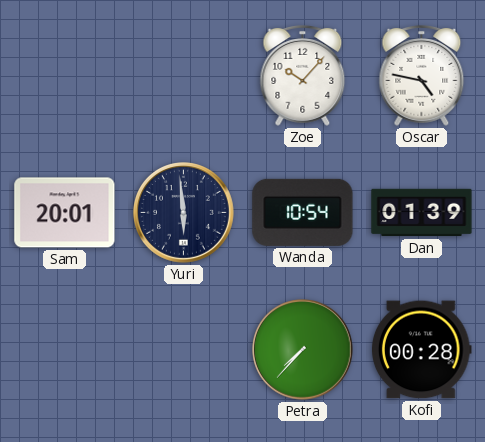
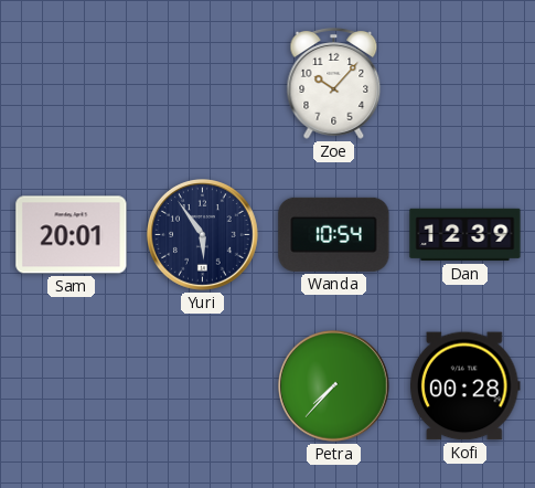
Oscar: 4:47 -> none (422, 76)
Yuri: 5:59 -> 5:54 (203, 235)
Dan: 01:39 -> 12:39 (466, 235)
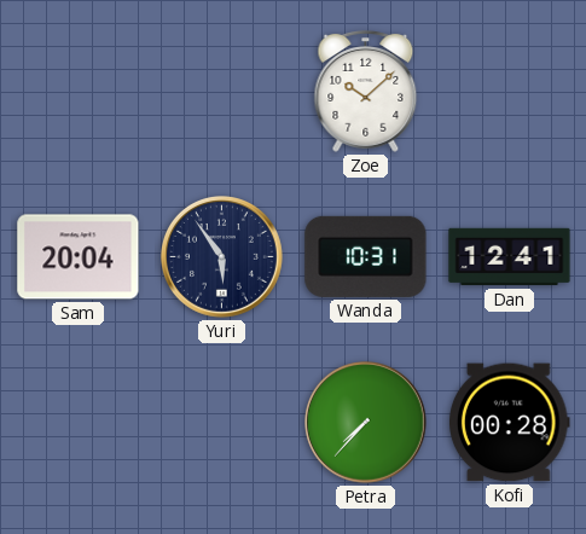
Zoe: 10:07 -> 10:08 (366, 92)
Sam: 20:01 -> 20:04 (79, 257)
Wanda: 10:54 -> 10:31 (366, 256)
Dan: 12:39 -> 12:41 (510, 257)
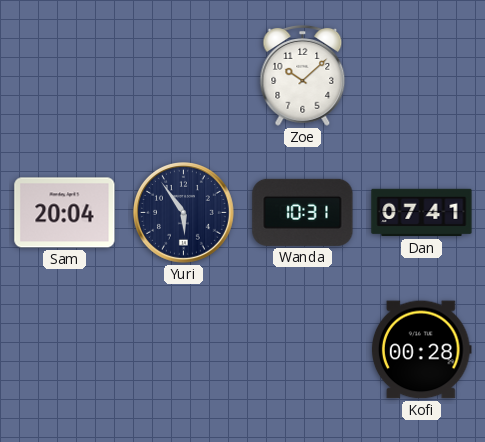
Dan: 12:41 -> 07:41 (422, 213)
Petra: 7:37 -> none (366, 423)
